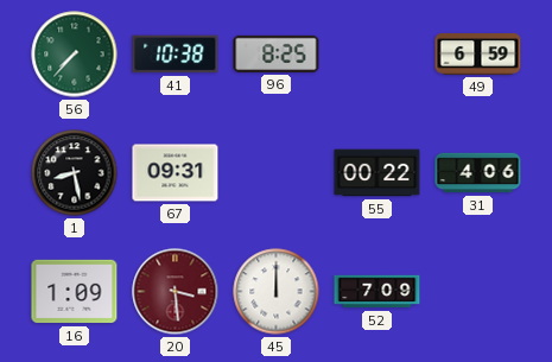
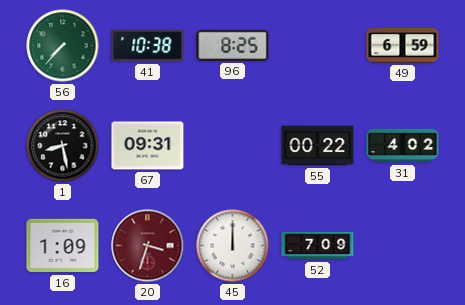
31: 4:06 -> 4:02 (403, 146)
20: 3:29 -> 3:33 (148, 246)
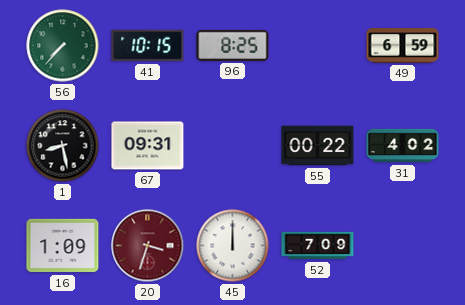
41: 10:38 -> 10:15 (148, 46)
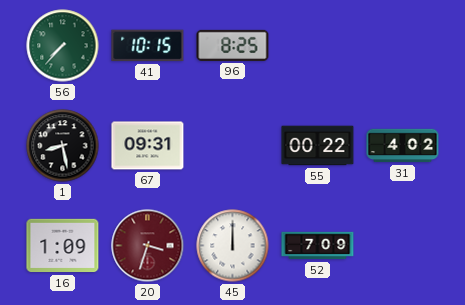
49: 6:59 -> none (403, 46)
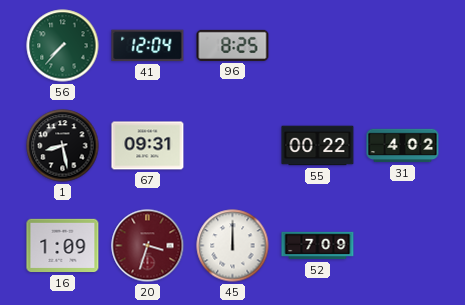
41: 10:15 -> 12:04 (148, 46)
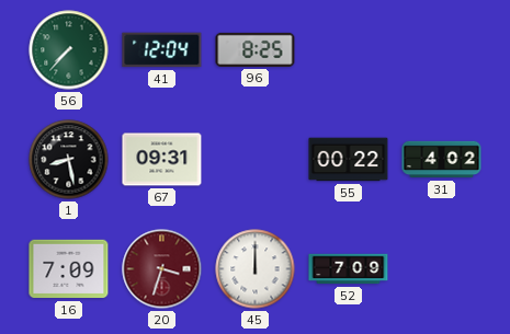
16: 1:09 -> 7:09 (69, 269)
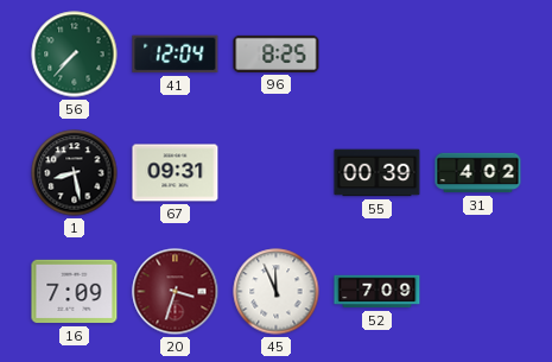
55: 00:22 -> 00:39 (377, 173)
45: 12:00 -> 11:56 (277, 292)
